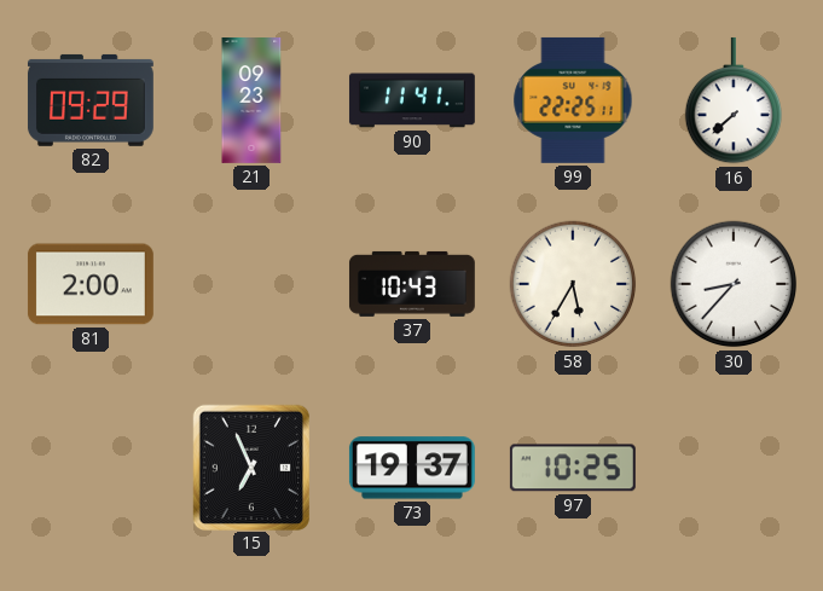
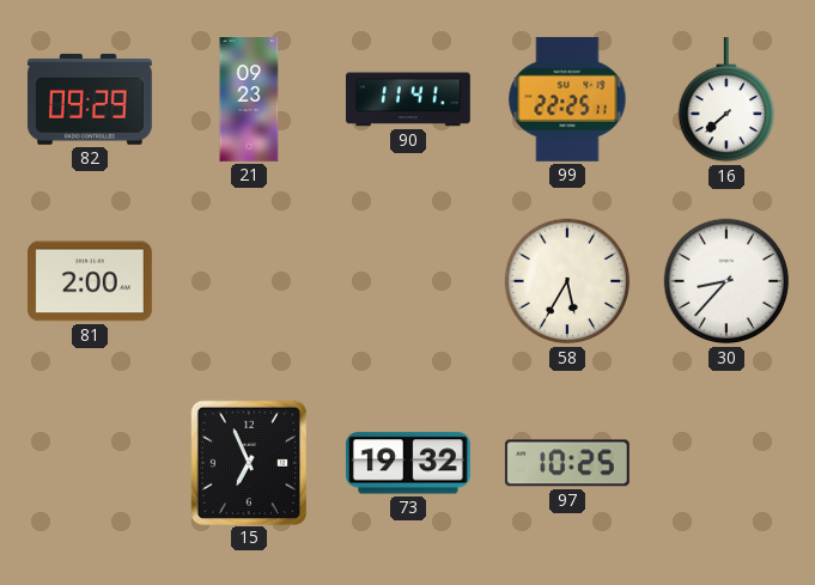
37: 10:43 -> none (412, 284)
73: 19:37 -> 19:32 (408, 463)
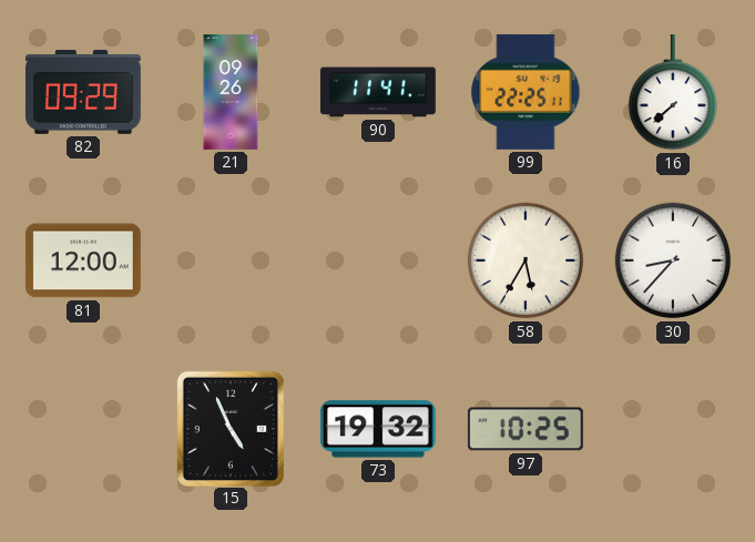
21: 09:23 -> 09:26 (231, 93)
81: 2:00 -> 12:00 (83, 260)
15: 6:56 -> 4:56 (229, 428)
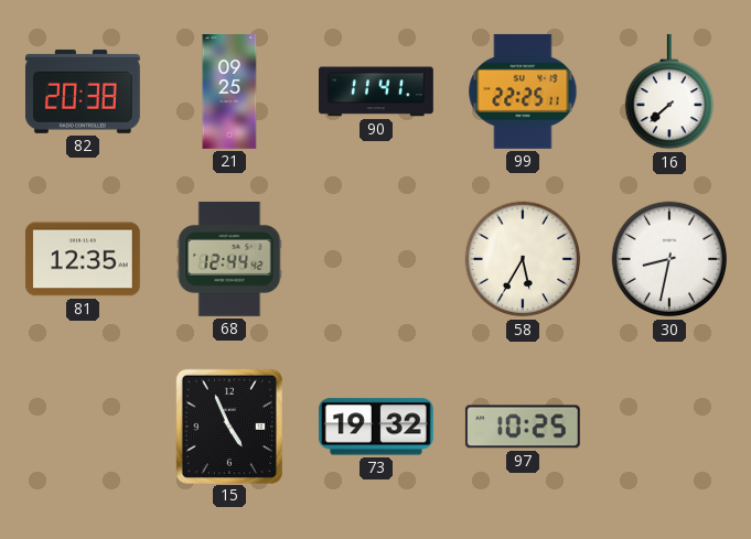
82: 09:29 -> 20:38 (83, 91)
21: 09:26 -> 09:25 (229, 93)
81: 12:00 -> 12:35 (83, 259)
68: none -> 12:44 (229, 259)
30: 8:37 -> 8:32 (669, 259)
